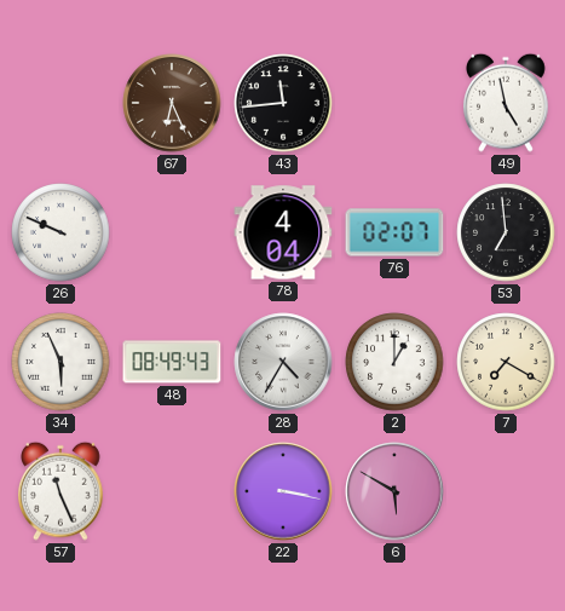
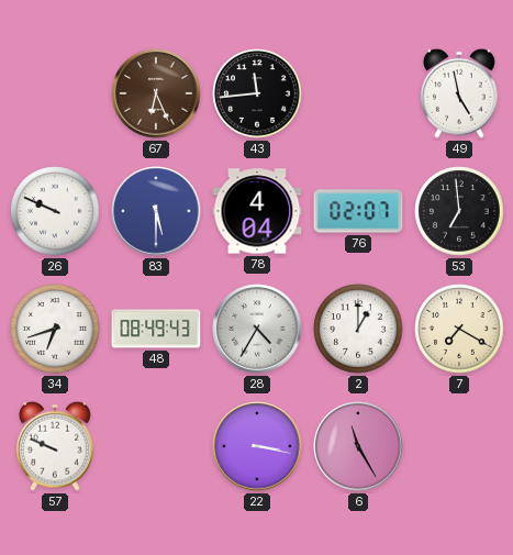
83: none -> 5:30 (156, 211)
34: 5:56 -> 6:42 (55, 329)
57: 11:26 -> 9:49 (56, 446)
6: 5:50 -> 11:25 (358, 446)
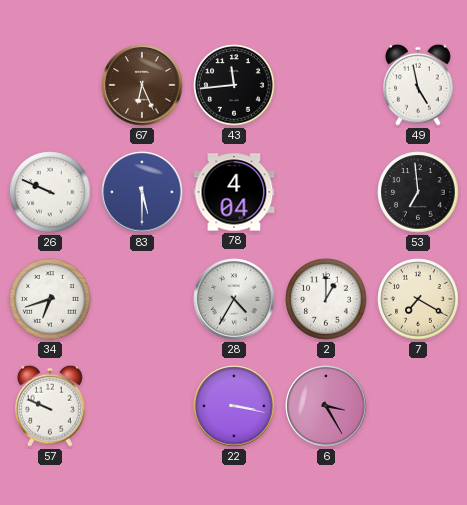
76: 02:07 -> none (358, 211)
48: 08:49 -> none (156, 329)
6: 11:25 -> 3:25 (326, 406)
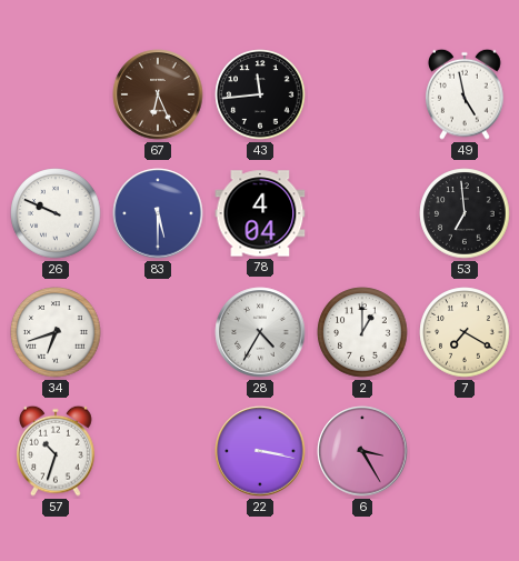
57: 9:49 -> 10:33 (57, 451)
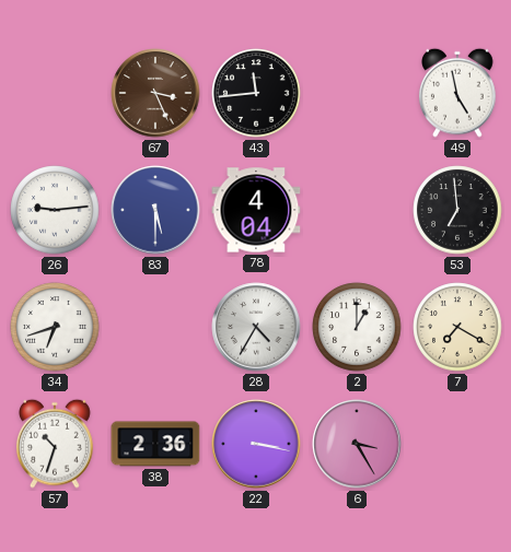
67: 6:26 -> 3:26 (155, 93)
26: 9:49 -> 9:14 (55, 210)
38: none -> 2:36 (155, 444)
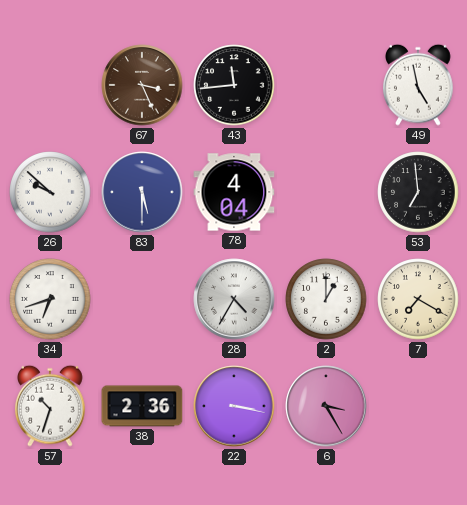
26: 9:14 -> 9:52 (50, 192)
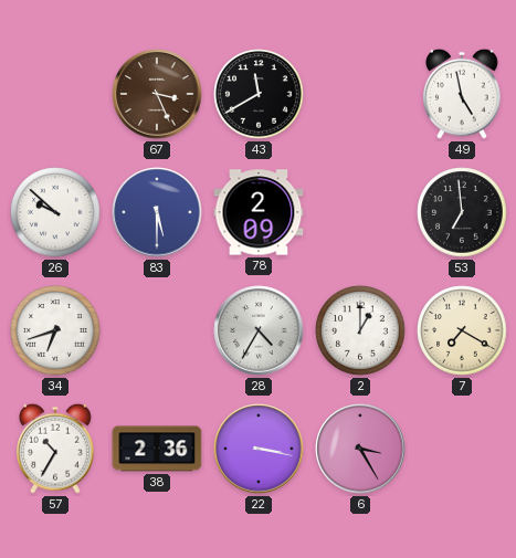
43: 11:44 -> 11:40 (259, 94)
78: 4:04 -> 2:09 (259, 212)
57: 10:33 -> 10:35 (56, 449)
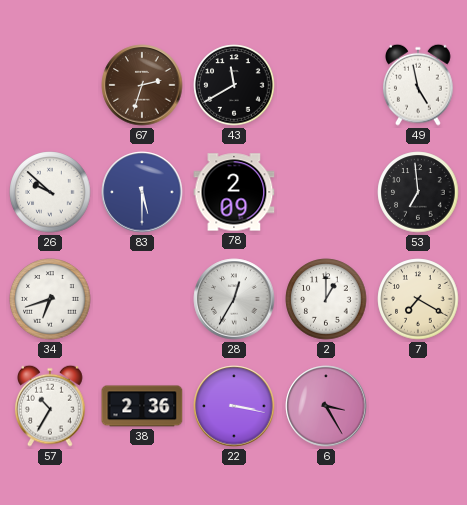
67: 3:26 -> 2:33 (142, 85)
28: 4:35 -> 12:35 (234, 299)
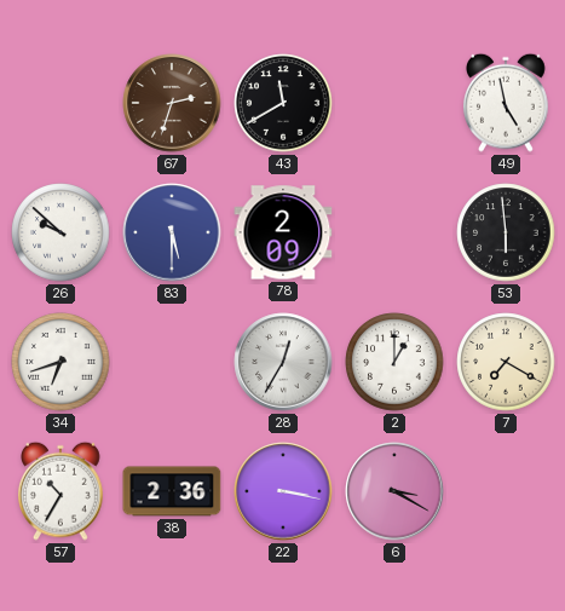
53: 6:59 -> 5:59 (506, 232)
6: 3:25 -> 3:20 (394, 491)
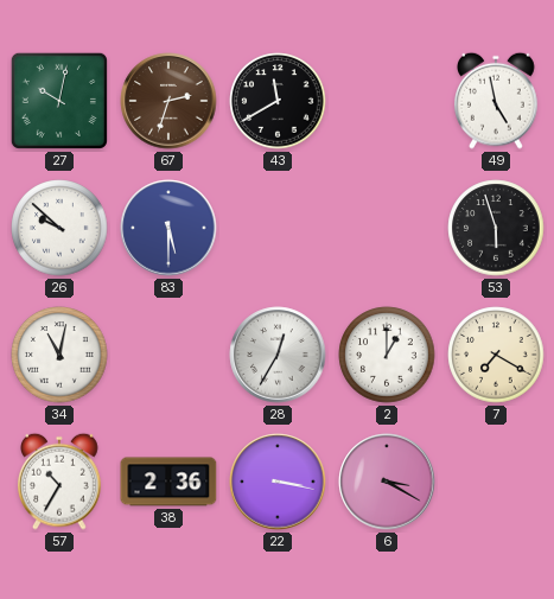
27: none -> 10:02 (59, 101)
78: 2:09 -> none (283, 232)
53: 5:59 -> 5:57 (496, 228)
34: 6:42 -> 11:02 (59, 355)
